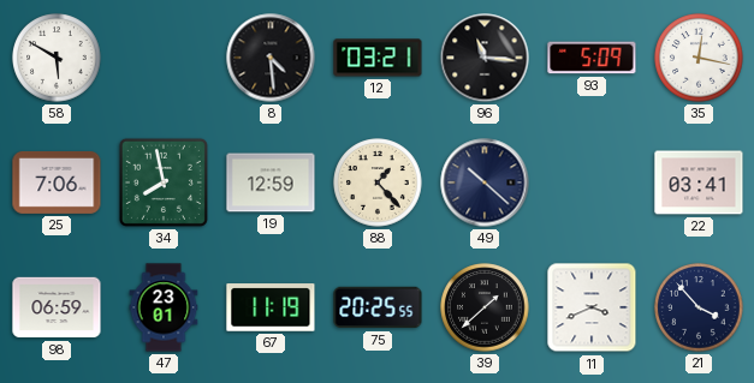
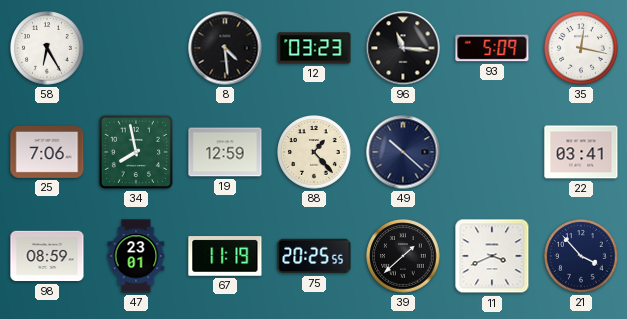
58: 5:50 -> 6:25 (47, 48)
12: 03:21 -> 03:23 (314, 48)
98: 06:59 -> 08:59 (47, 256)
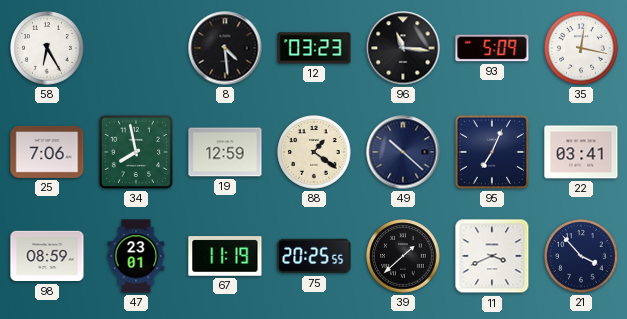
88: 1:23 -> 1:21 (314, 152)
95: none -> 7:04 (492, 152)
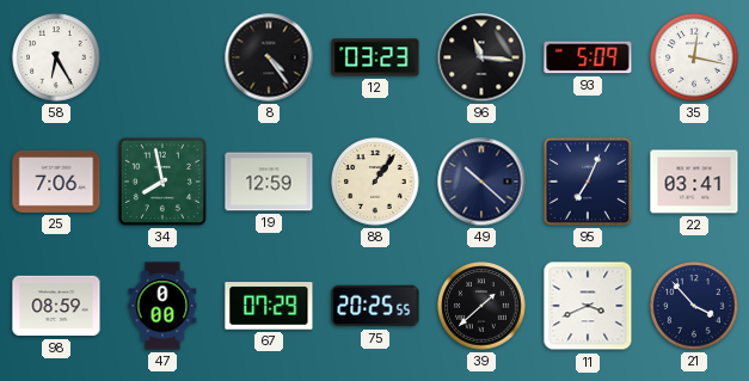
8: 4:29 -> 4:24 (269, 57)
88: 1:21 -> 1:06 (375, 182)
47: 23:01 -> 0:00 (162, 306)
67: 11:19 -> 07:29 (269, 306)
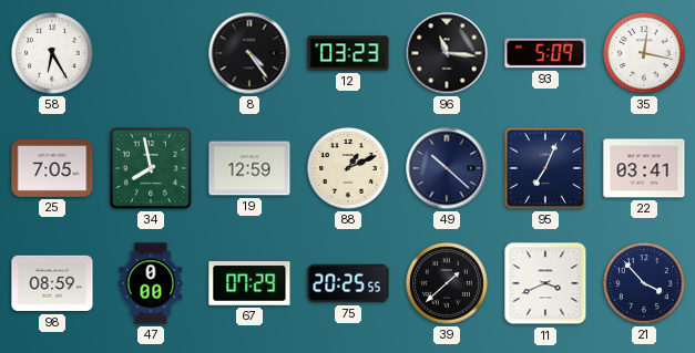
25: 7:06 -> 7:05 (52, 168)
88: 1:06 -> 1:11 (348, 168)
